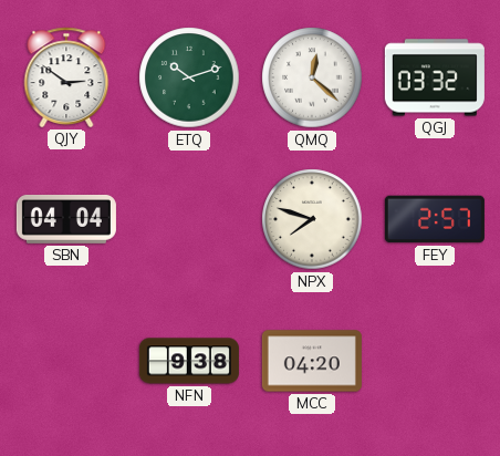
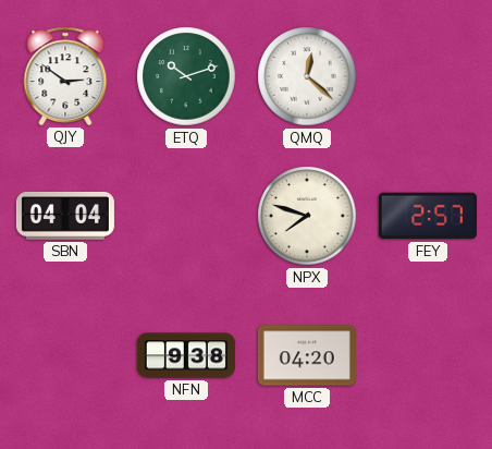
QGJ: 03:32 -> none (435, 77)
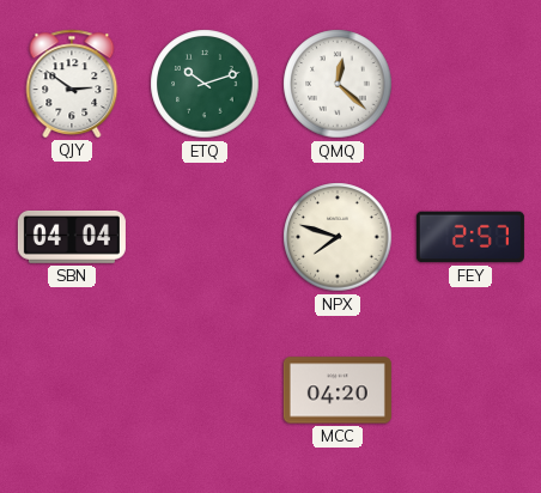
NFN: 9:38 -> none (186, 355)
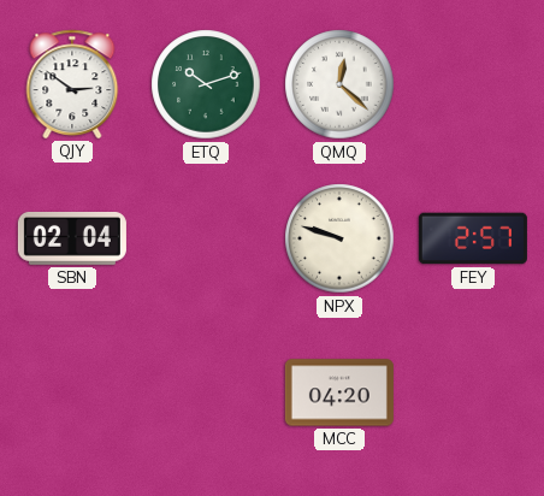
SBN: 04:04 -> 02:04 (72, 238)
NPX: 7:48 -> 9:48 (339, 238)
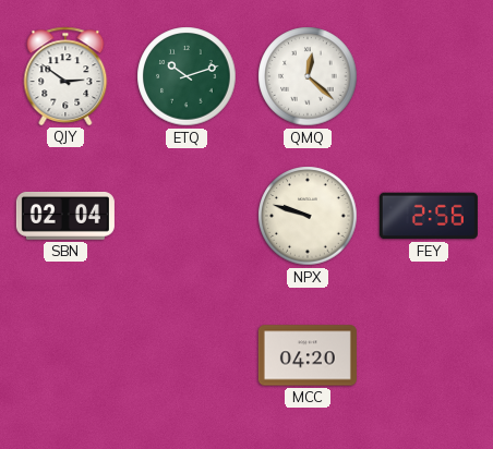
FEY: 2:57 -> 2:56 (429, 216)
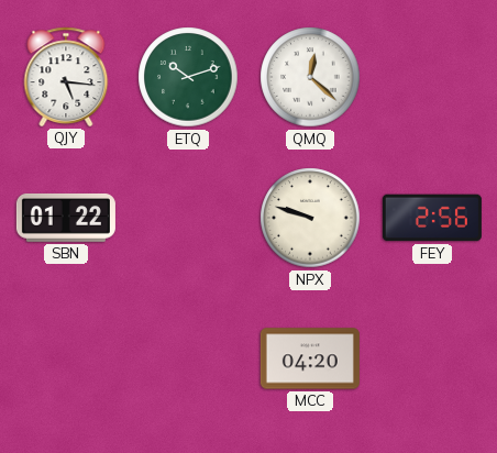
QJY: 2:51 -> 5:16 (66, 77)
SBN: 02:04 -> 01:22 (66, 218)
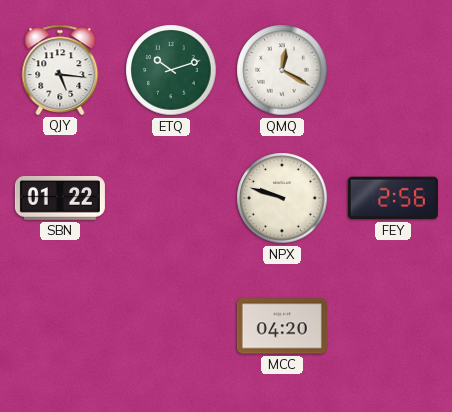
QMQ: 12:22 -> 12:20 (282, 70)
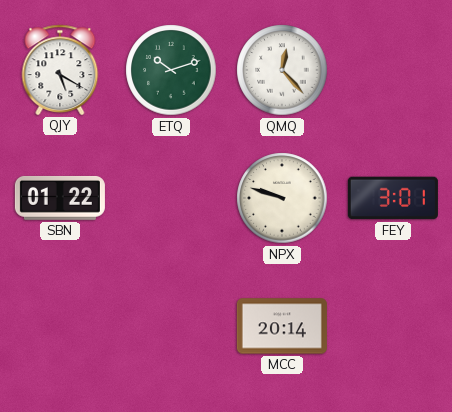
QJY: 5:16 -> 5:20 (60, 70)
QMQ: 12:20 -> 12:23 (282, 70)
FEY: 2:56 -> 3:01 (393, 198)
MCC: 04:20 -> 20:14 (282, 326)
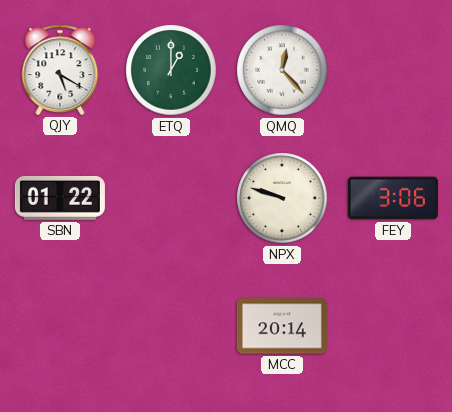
ETQ: 10:12 -> 1:00 (171, 70)
FEY: 3:01 -> 3:06 (393, 198)
